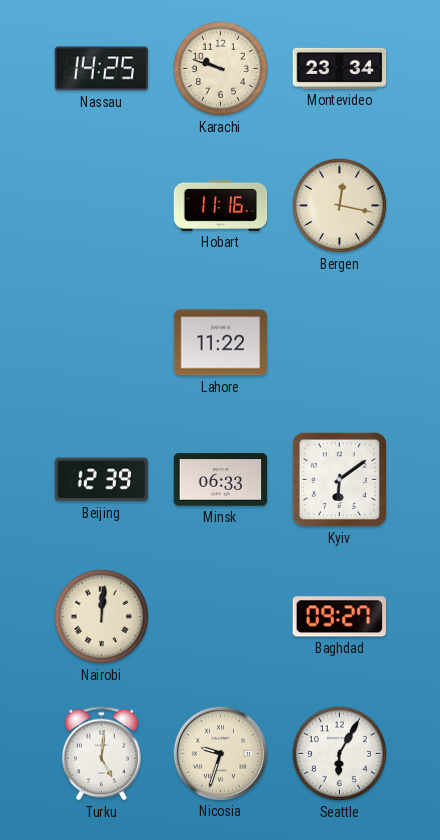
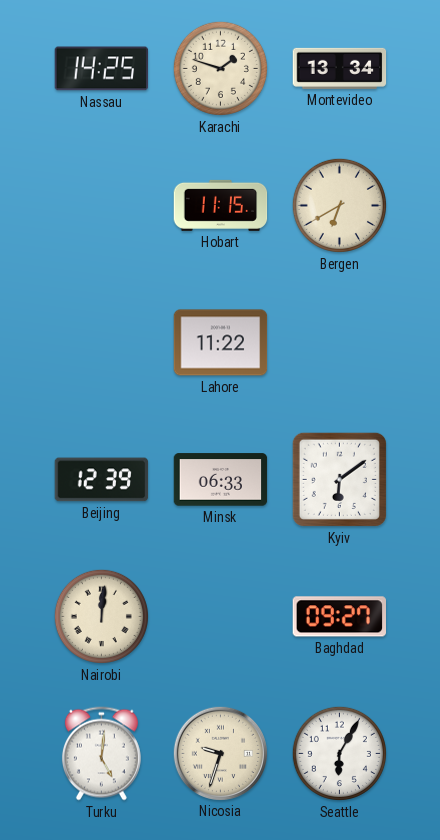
Karachi: 9:48 -> 1:48 (220, 68)
Montevideo: 23:34 -> 13:34 (340, 68)
Hobart: 11:16 -> 11:15 (221, 205)
Bergen: 12:17 -> 6:40 (339, 205)
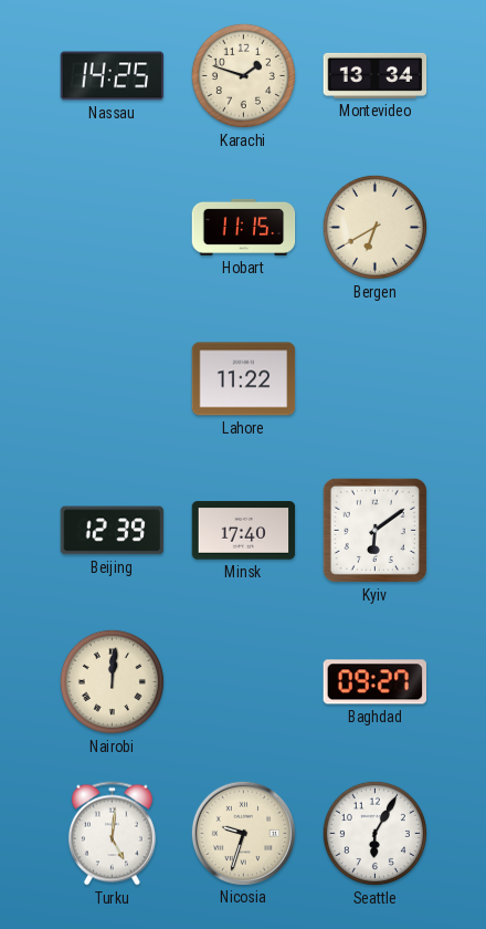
Minsk: 06:33 -> 17:40 (244, 531)
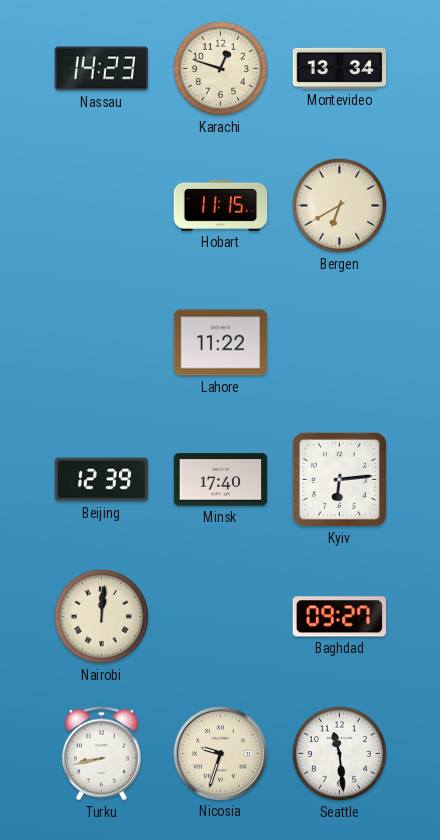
Nassau: 14:25 -> 14:23 (102, 69)
Karachi: 1:48 -> 12:48 (220, 68)
Kyiv: 6:09 -> 6:14 (339, 479)
Turku: 5:01 -> 8:43 (101, 754)
Seattle: 6:05 -> 11:29 (339, 753)
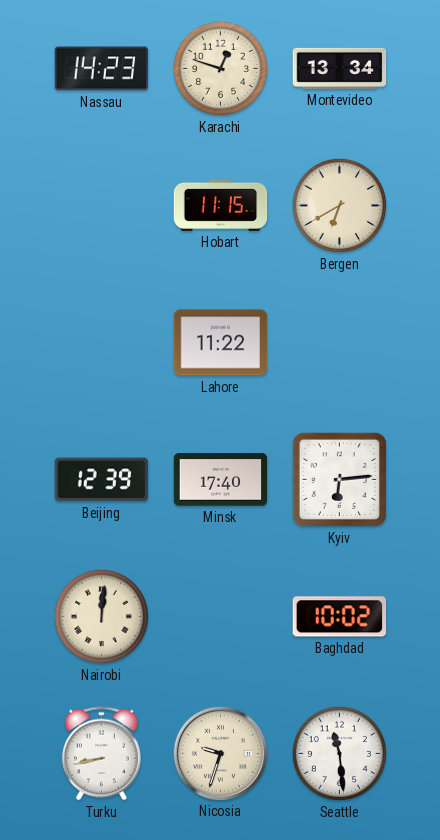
Baghdad: 09:27 -> 10:02 (339, 617)
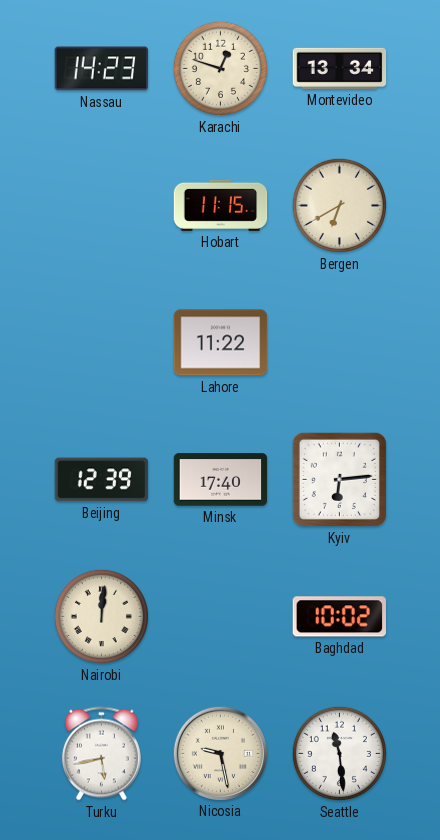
Turku: 8:43 -> 5:43 (101, 754)
Nicosia: 9:33 -> 9:28 (220, 753)
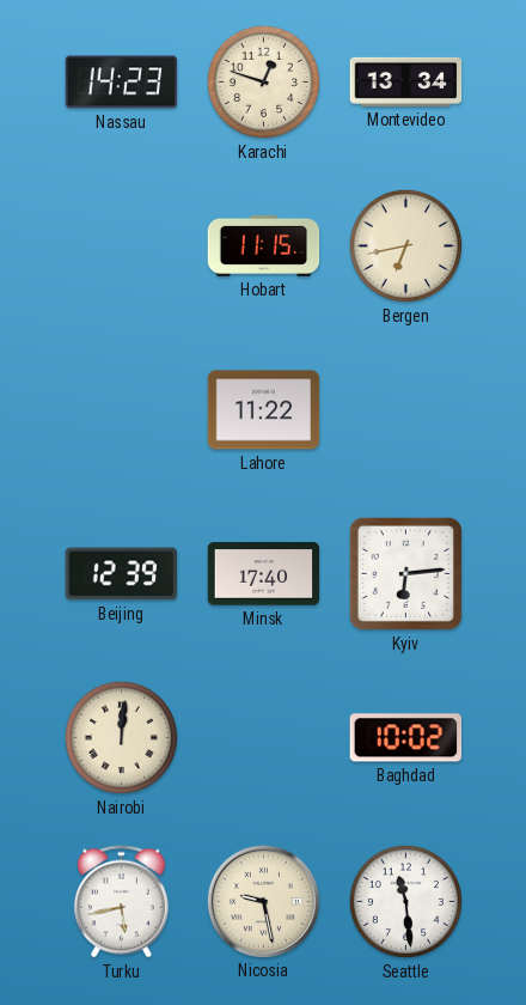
Bergen: 6:40 -> 6:43 (405, 245)
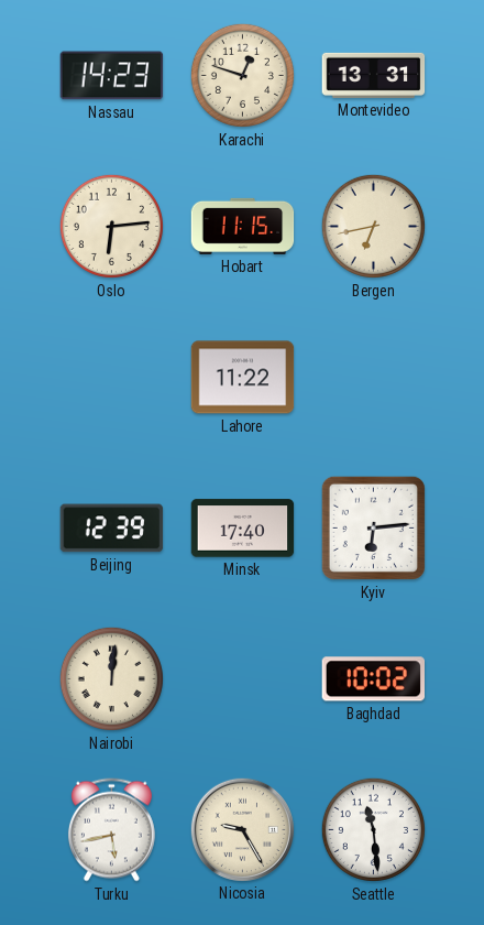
Montevideo: 13:34 -> 13:31 (374, 75)
Oslo: none -> 6:14 (111, 226)
Nicosia: 9:28 -> 9:25 (242, 829)
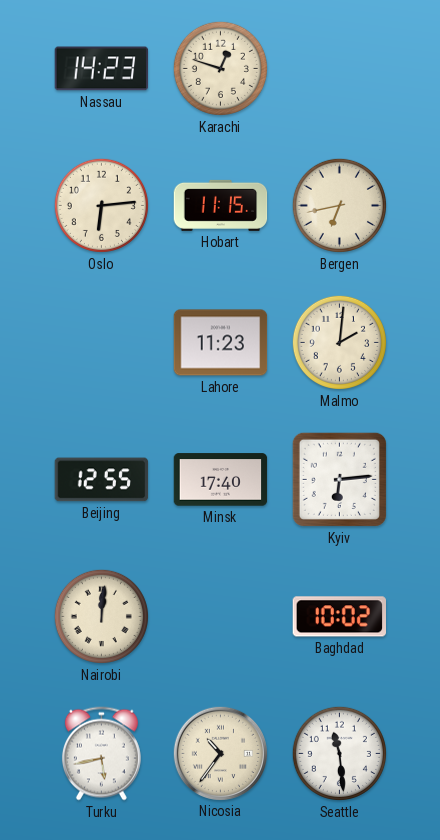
Montevideo: 13:31 -> none (374, 75)
Lahore: 11:22 -> 11:23 (221, 343)
Malmo: none -> 2:01 (339, 342)
Beijing: 12:39 -> 12:55 (102, 480)
Nicosia: 9:25 -> 10:36 (220, 753)
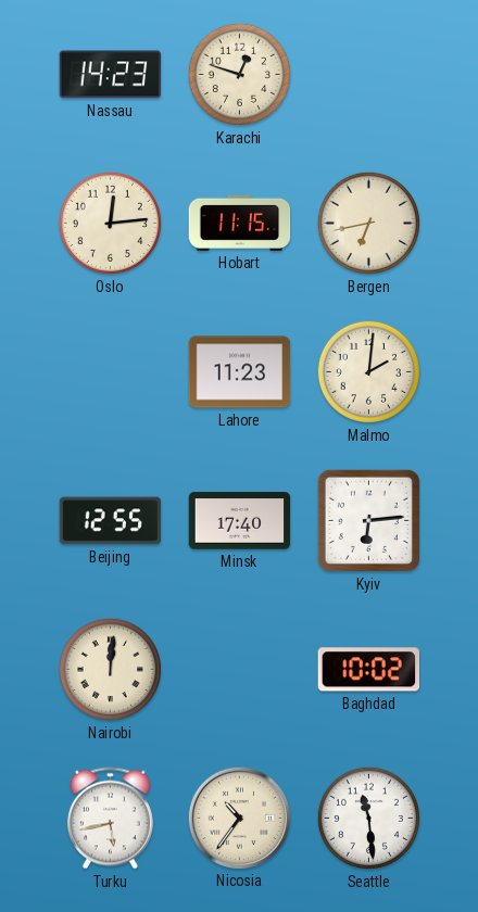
Oslo: 6:14 -> 12:14 (110, 223)
